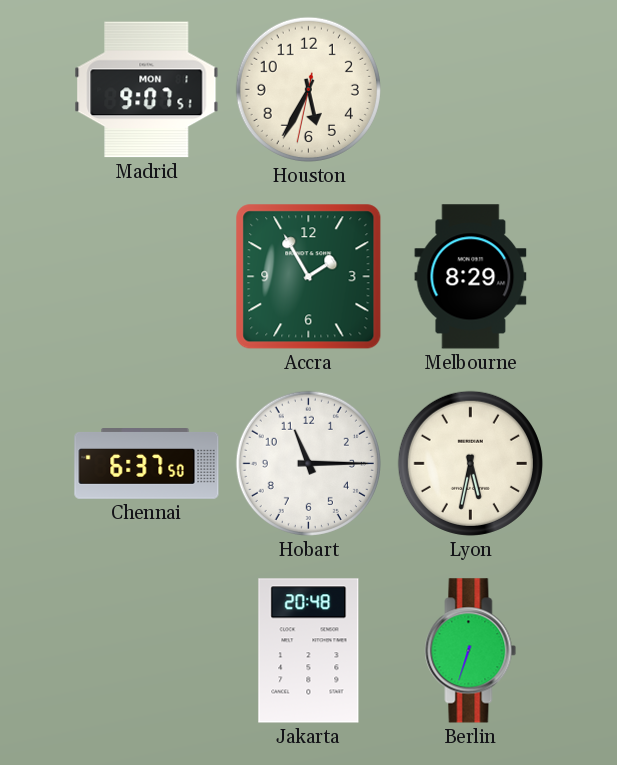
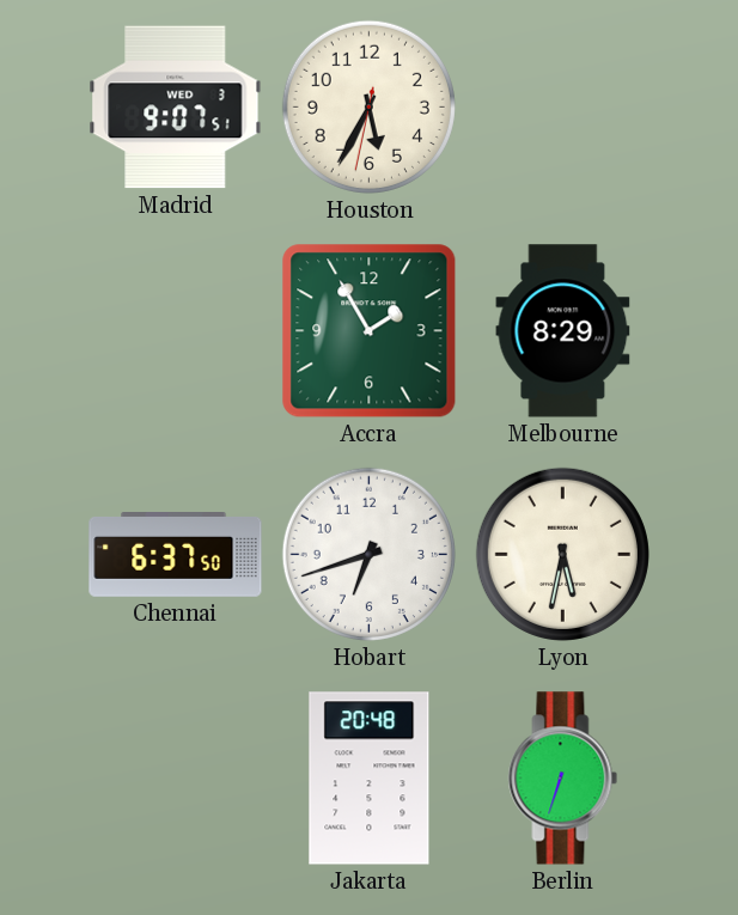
Madrid date: MON 1 -> WED 3 (176, 108)
Hobart: 11:15 -> 6:42 (368, 554)
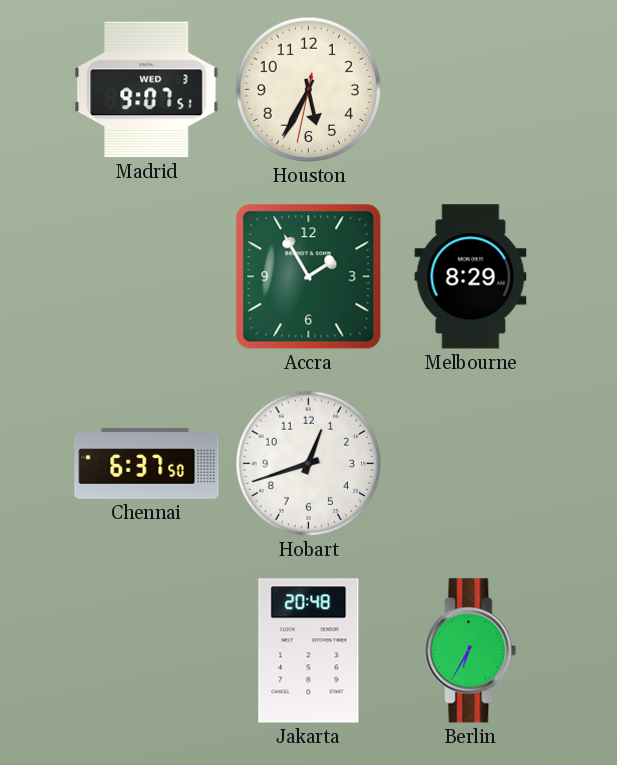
Hobart: 6:42 -> 12:42 (308, 463)
Lyon: 5:32 -> none (562, 554)
Berlin: 6:33 -> 6:35 (471, 651)
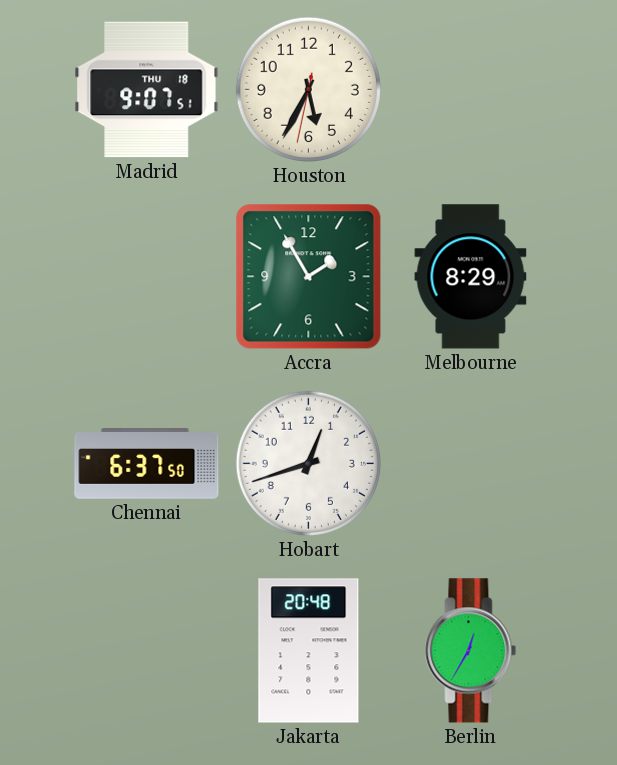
Madrid date: WED 3 -> THU 18 (147, 90)
Berlin: 6:35 -> 12:35 (471, 651)
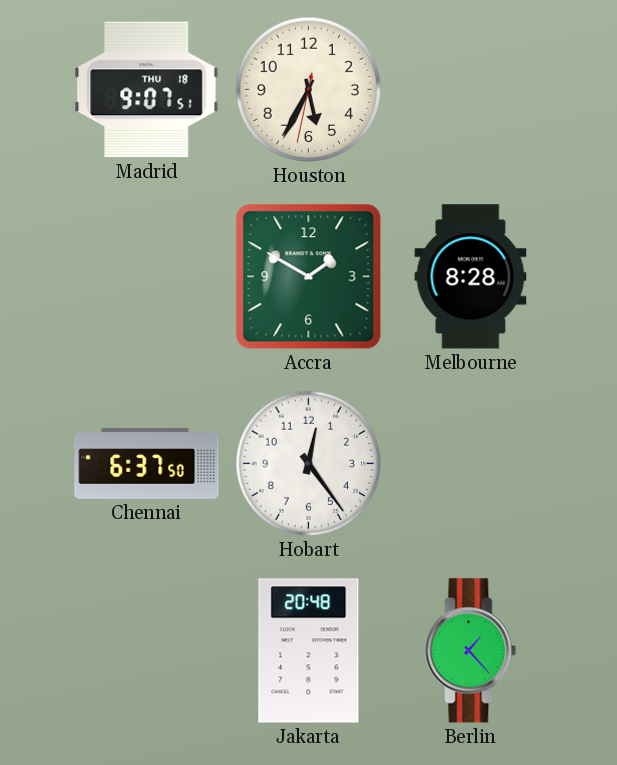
Accra: 1:55 -> 1:50 (309, 277)
Melbourne: 8:29 -> 8:28 (471, 277)
Hobart: 12:42 -> 12:24 (308, 463)
Berlin: 12:35 -> 1:23 (471, 651)
